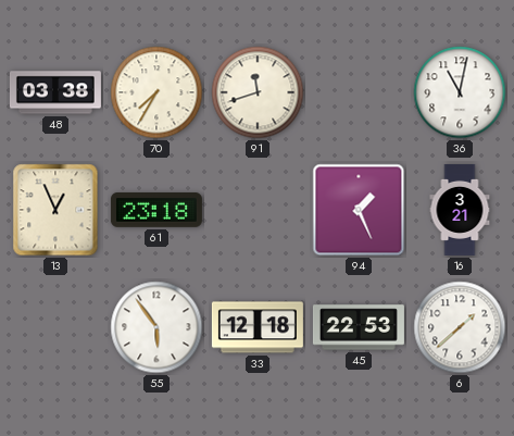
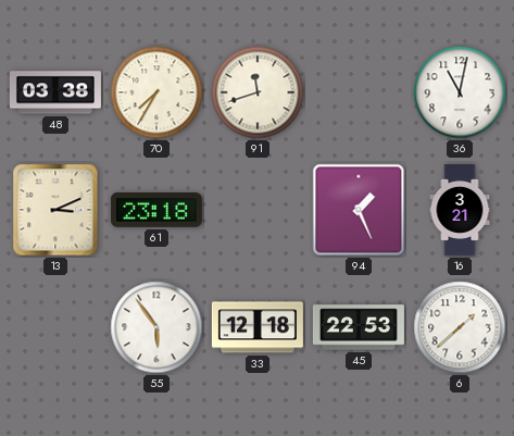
13: 12:56 -> 3:11 (55, 210)
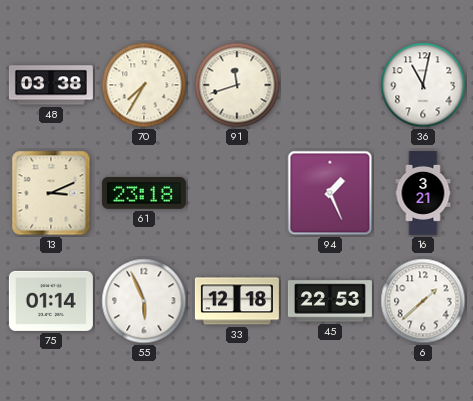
75: none -> 01:14 (51, 301)
55: 5:54 -> 5:56 (144, 301)
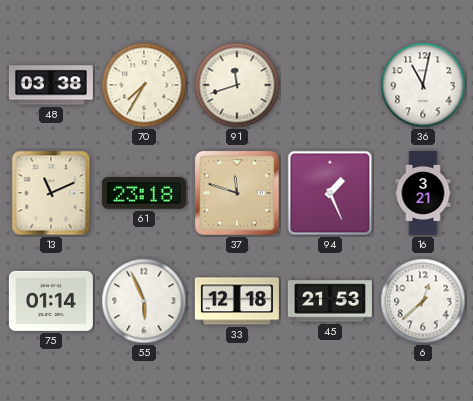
13: 3:11 -> 11:11 (51, 193)
37: none -> 11:48 (238, 194)
45: 22:53 -> 21:53 (330, 301)
6: 1:38 -> 12:38 (423, 301)
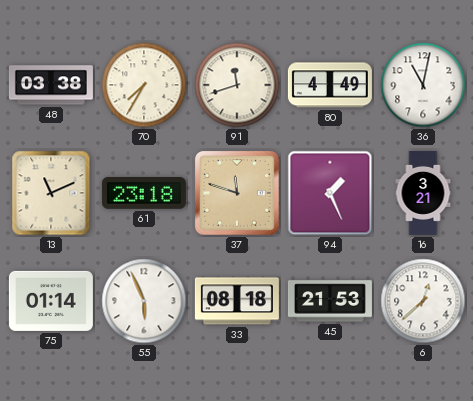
80: none -> 4:49 (330, 85)
33: 12:18 -> 08:18 (237, 301)
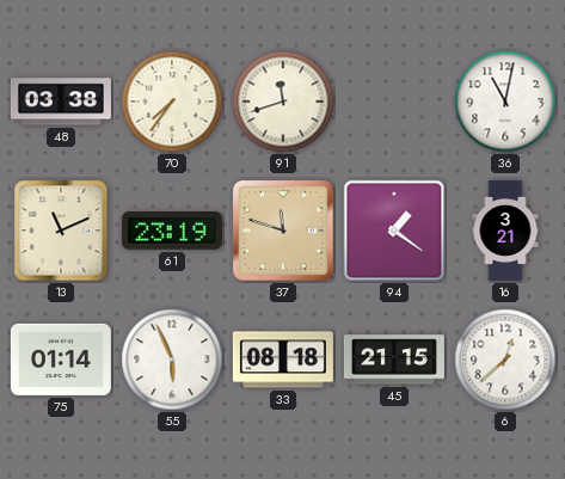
70: 7:35 -> 7:36 (172, 102)
80: 4:49 -> none (330, 85)
61: 23:18 -> 23:19 (172, 232)
94: 1:26 -> 1:21 (394, 231)
45: 21:53 -> 21:15 (394, 360)
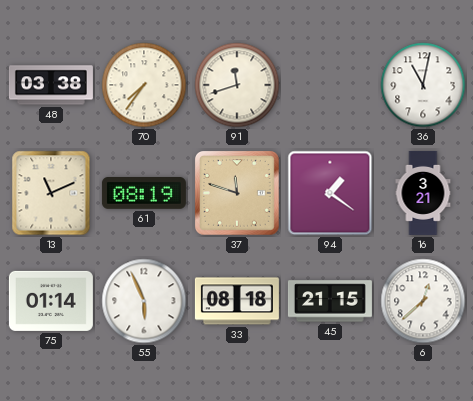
61: 23:19 -> 08:19 (144, 194)
